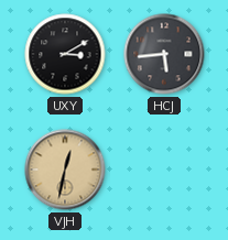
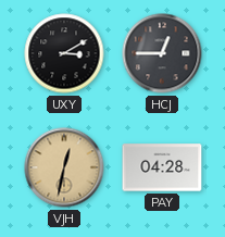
HCJ: 5:44 -> 12:45 (162, 53)
PAY: none -> 04:28 (162, 167)
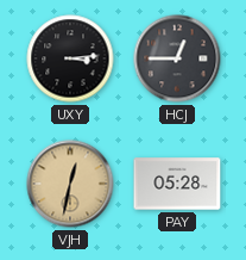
UXY: 3:10 -> 3:14 (70, 58)
PAY: 04:28 -> 05:28 (177, 184)
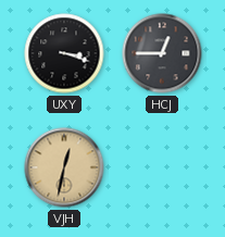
UXY: 3:14 -> 3:18 (64, 53)
PAY: 05:28 -> none (177, 184)
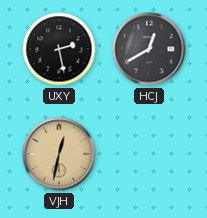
UXY: 3:18 -> 2:28 (59, 49)
HCJ: 12:45 -> 12:40 (149, 49)
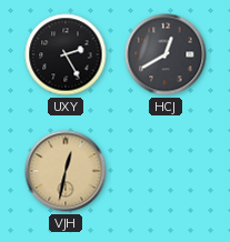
UXY: 2:28 -> 2:25 (66, 54)
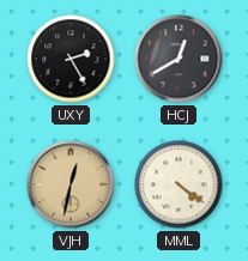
MML: none -> 4:21 (179, 184)
